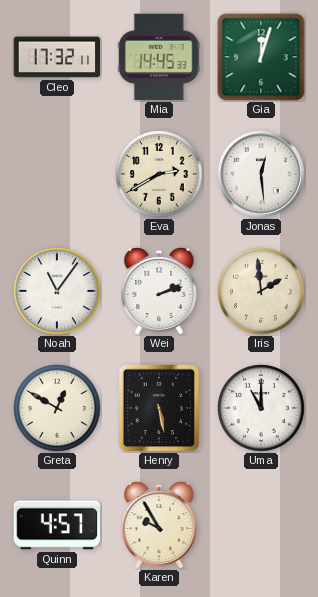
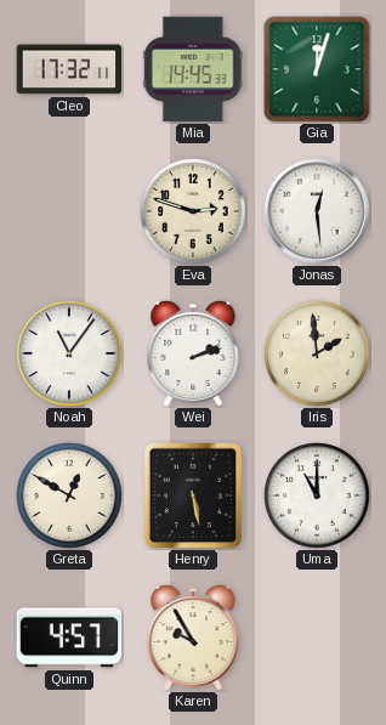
Eva: 2:40 -> 2:48 (193, 211)
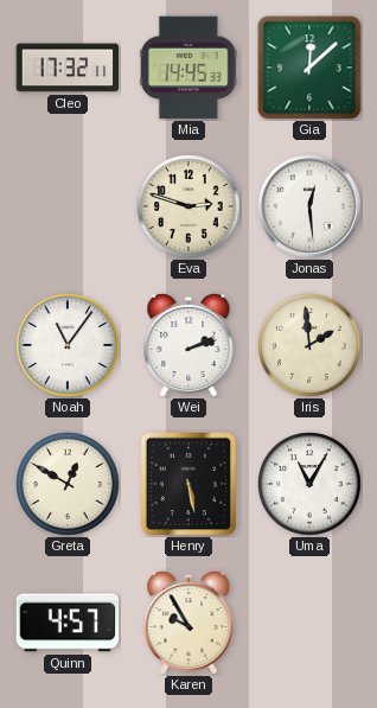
Gia: 12:03 -> 12:08 (309, 68)
Uma: 11:00 -> 11:05 (309, 484)
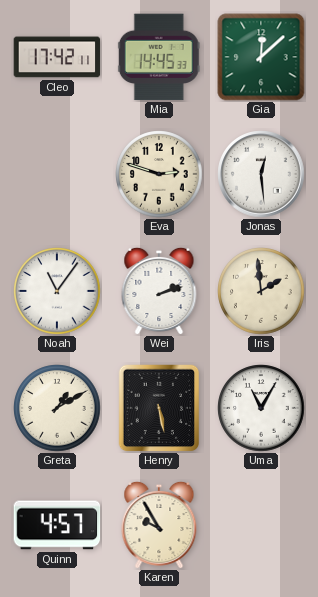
Cleo: 17:32 -> 17:42 (57, 57)
Greta: 12:50 -> 1:10 (57, 408)
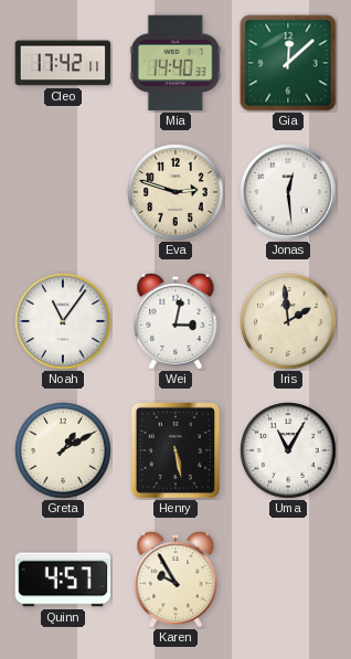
Mia: 14:45 -> 14:40 (175, 63)
Wei: 2:12 -> 3:02 (175, 320)
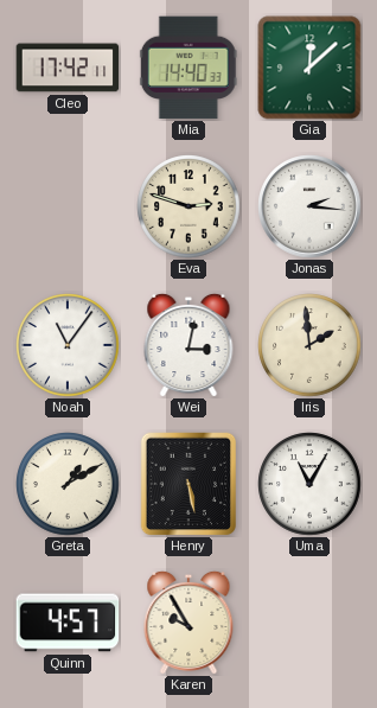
Jonas: 12:29 -> 2:16 (309, 206)
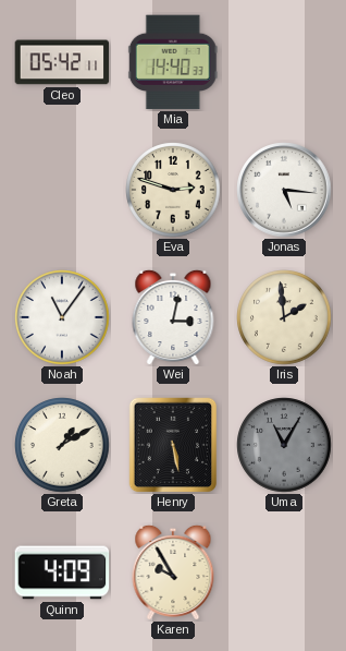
Cleo: 17:42 -> 05:42 (62, 62)
Gia: 12:08 -> none (309, 68)
Jonas: 2:16 -> 5:16 (284, 190)
Uma dial: white -> grey (284, 445)
Quinn: 4:57 -> 4:09 (62, 572)
